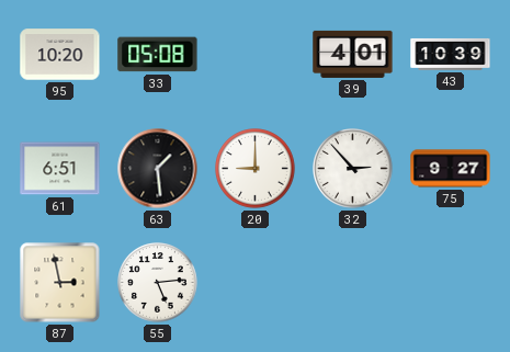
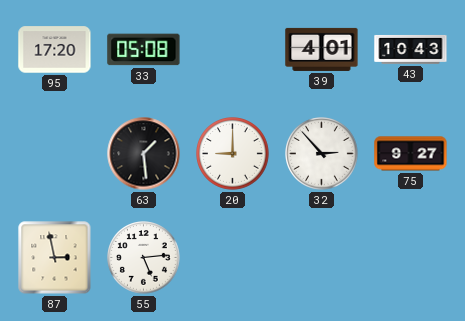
95: 10:20 -> 17:20 (55, 50)
43: 10:39 -> 10:43 (411, 49)
61: 6:51 -> none (60, 169)
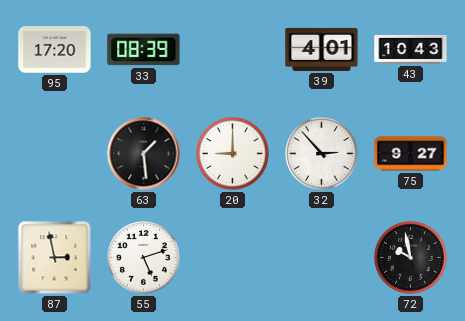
33: 05:08 -> 08:39 (144, 50)
55: 5:14 -> 5:12 (144, 258)
72: none -> 9:58 (411, 258)
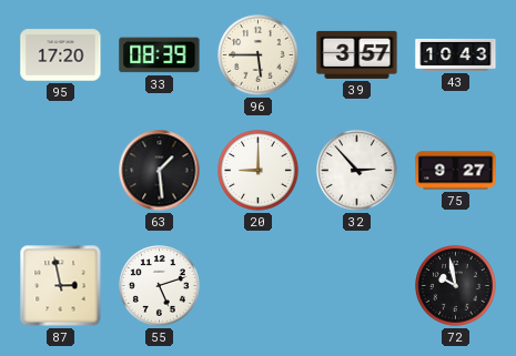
96: none -> 5:45 (259, 55)
39: 4:01 -> 3:57 (357, 54)
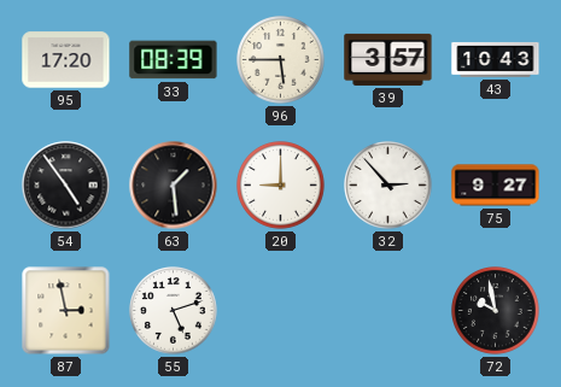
54: none -> 4:54 (66, 186)
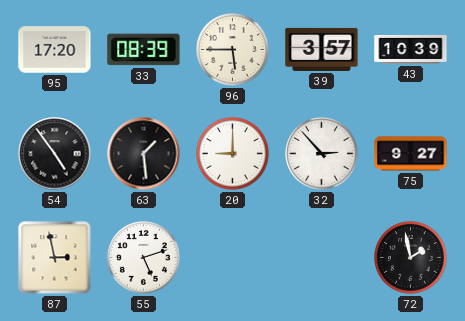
43: 10:43 -> 10:39 (411, 49)
72: 9:58 -> 1:58 (411, 258)
